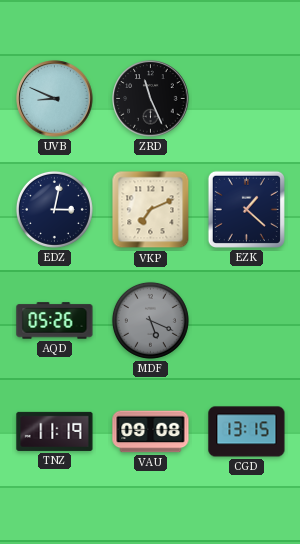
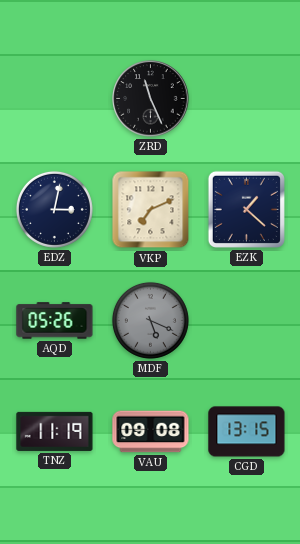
UVB: 8:49 -> none (55, 99)
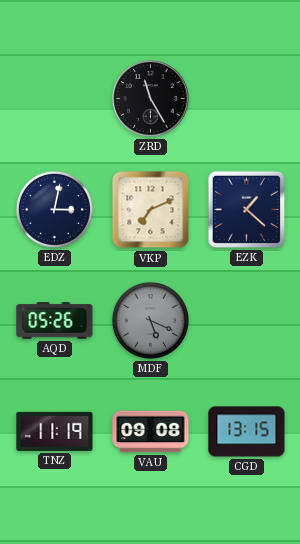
ZRD: 11:26 -> 11:25 (151, 99)
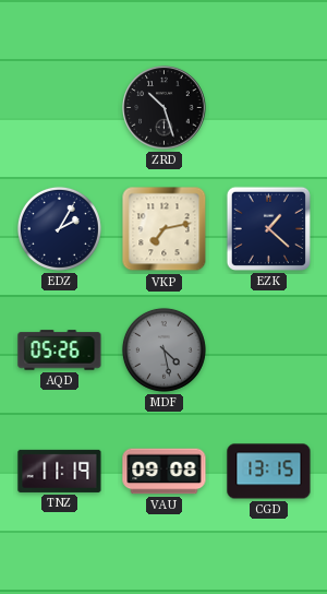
ZRD: 11:25 -> 10:27 (165, 108)
EDZ: 3:02 -> 2:05 (59, 228)
VKP: 7:11 -> 7:13 (165, 229)
MDF: 5:19 -> 4:28 (163, 349)
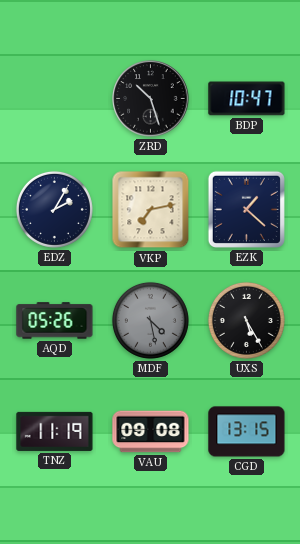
BDP: none -> 10:47 (247, 99)
UXS: none -> 5:25 (246, 320)
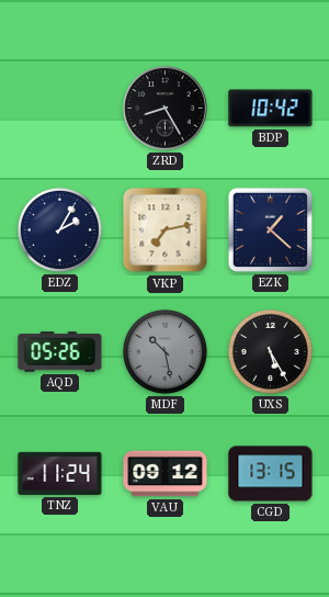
ZRD: 10:27 -> 8:25 (166, 109)
BDP: 10:47 -> 10:42 (271, 109)
MDF: 4:28 -> 10:28 (164, 351)
TNZ: 11:19 -> 11:24 (60, 473)
VAU: 09:08 -> 09:12 (166, 474)
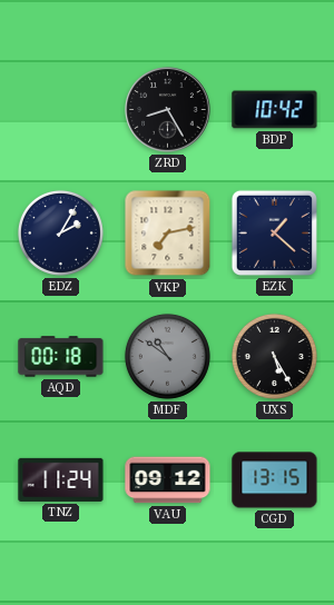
AQD: 05:26 -> 00:18 (61, 357)
MDF: 10:28 -> 10:51 (167, 356)
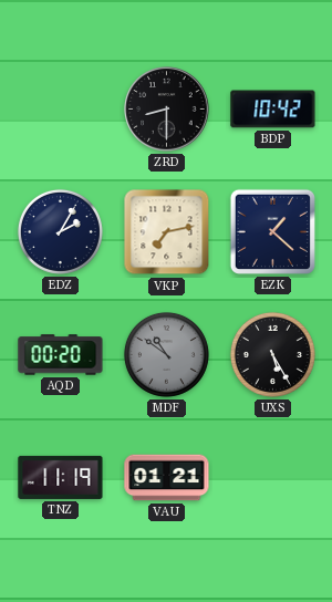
ZRD: 8:25 -> 8:30 (167, 110)
AQD: 00:18 -> 00:20 (61, 355)
TNZ: 11:24 -> 11:19 (61, 477)
VAU: 09:12 -> 01:21 (167, 478)
CGD: 13:15 -> none (275, 480)
